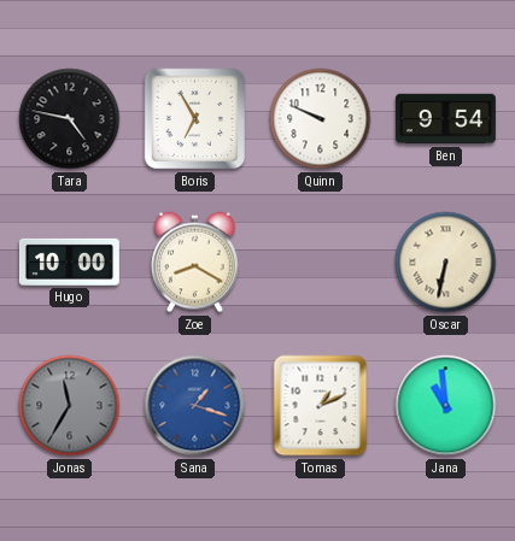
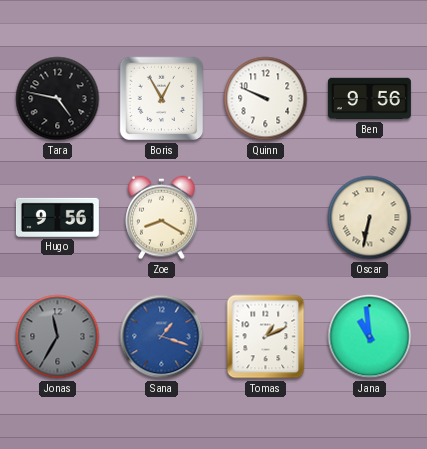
Boris: 6:55 -> 12:55 (162, 99)
Ben: 9:54 -> 9:56 (369, 99)
Hugo: 10:00 -> 9:56 (57, 217)
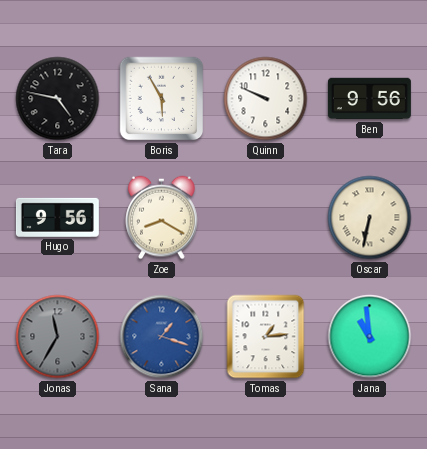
Boris: 12:55 -> 5:55 (162, 99)
Tomas: 1:11 -> 1:14 (266, 337)
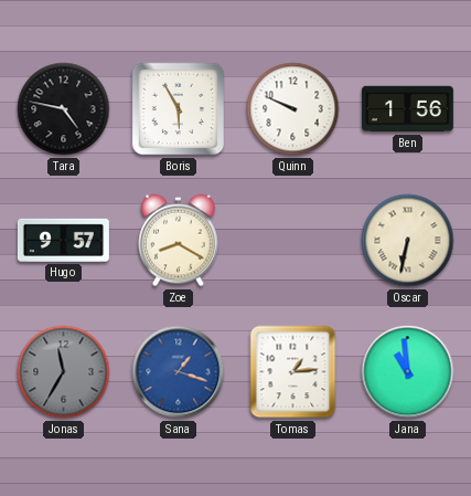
Ben: 9:56 -> 1:56 (407, 109)
Hugo: 9:56 -> 9:57 (63, 240)
